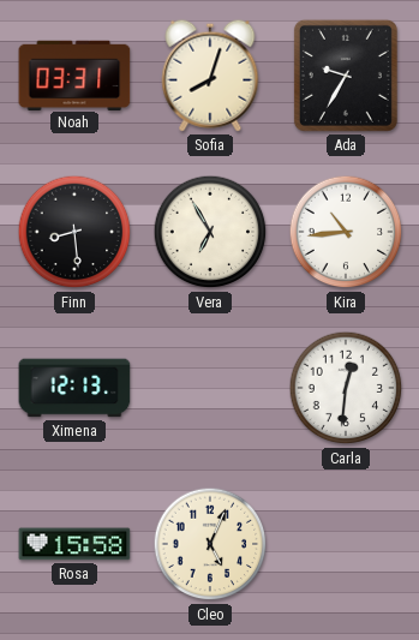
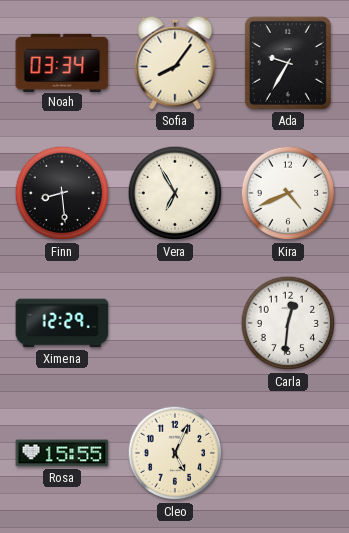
Noah: 03:31 -> 03:34 (62, 62)
Sofia: 8:03 -> 8:06 (175, 63)
Kira: 10:44 -> 4:41 (288, 193)
Ximena: 12:13 -> 12:29 (62, 323)
Rosa: 15:58 -> 15:55 (62, 453)
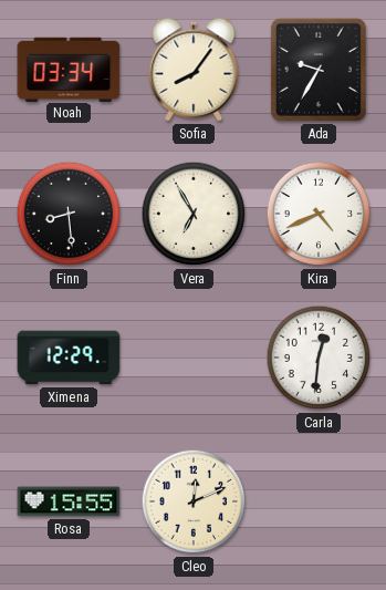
Cleo: 5:04 -> 12:11 (194, 501)
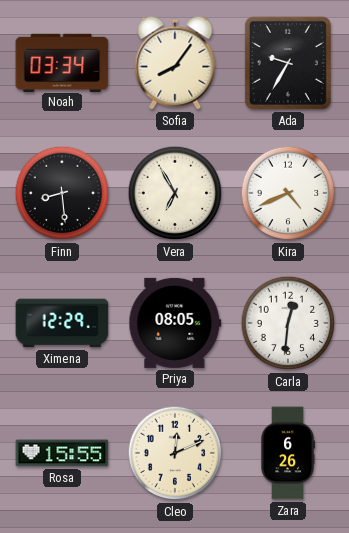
Priya: none -> 08:05 (175, 323)
Zara: none -> 6:26 (287, 453)
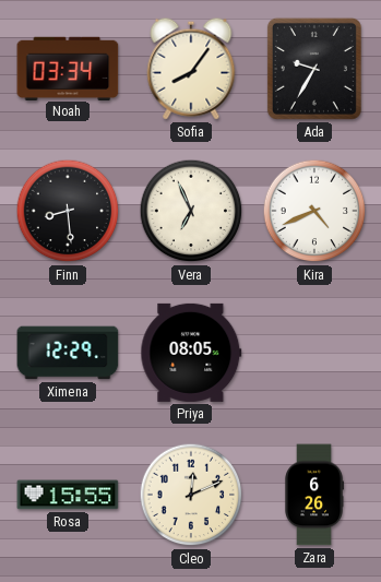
Vera: 6:55 -> 6:56 (191, 211)
Carla: 12:31 -> none (288, 323)
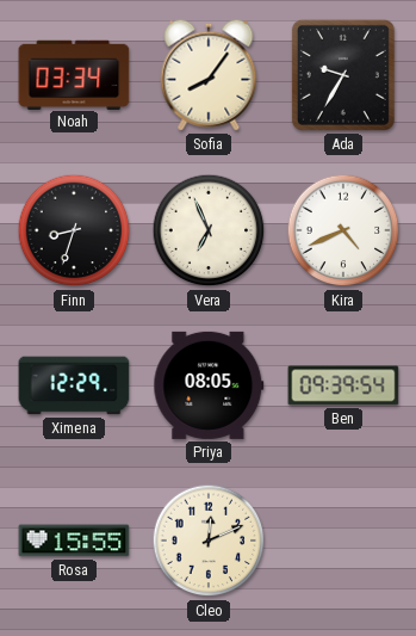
Finn: 8:29 -> 8:33 (74, 230)
Ben: none -> 09:39 (343, 385)
Zara: 6:26 -> none (313, 495)
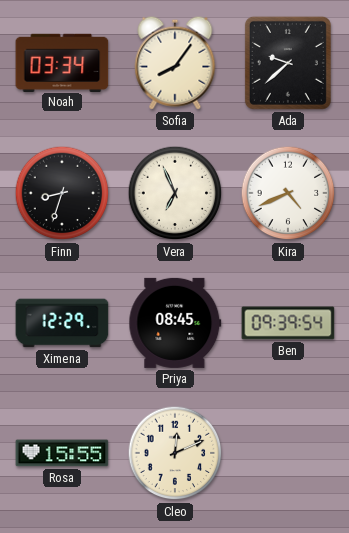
Ada: 9:35 -> 9:38 (288, 63)
Priya: 08:05 -> 08:45 (175, 323)
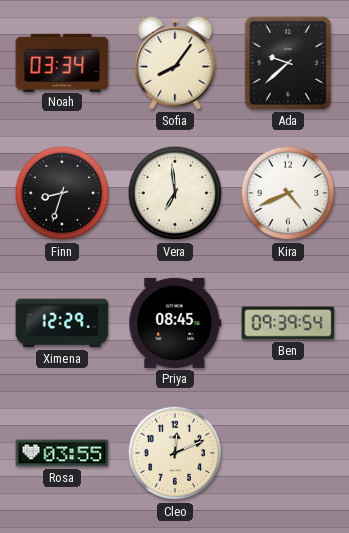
Vera: 6:56 -> 6:59 (175, 193)
Rosa: 15:55 -> 03:55 (62, 453)
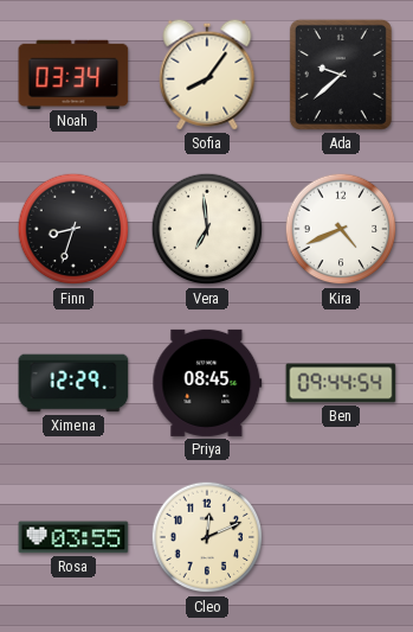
Ben: 09:39 -> 09:44 (341, 383)
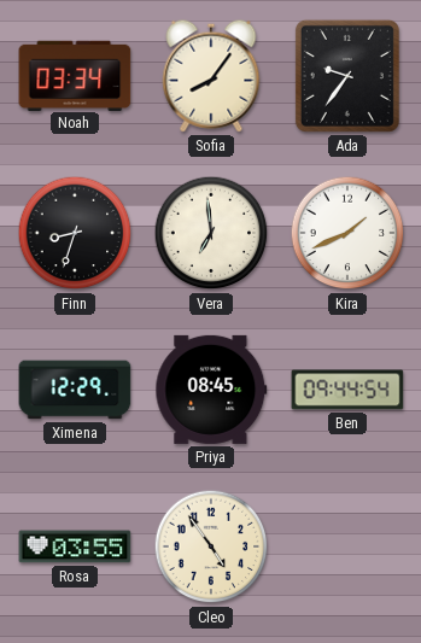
Ada: 9:38 -> 9:36 (347, 76)
Kira: 4:41 -> 1:41 (347, 233)
Cleo: 12:11 -> 4:54 (211, 546)
